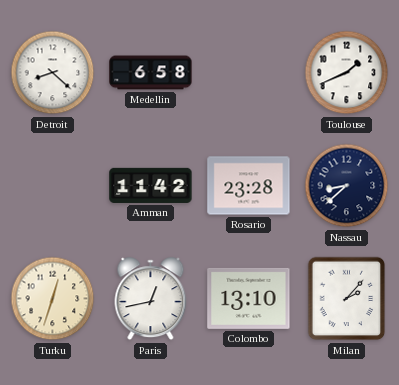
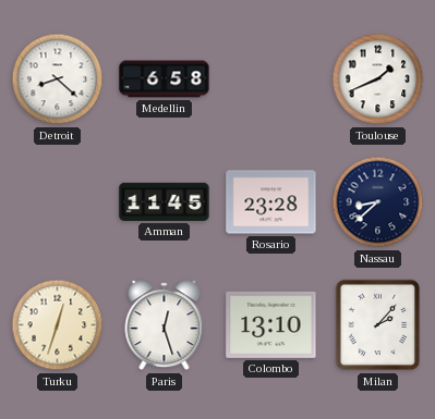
Amman: 11:42 -> 11:45 (165, 201)
Paris: 12:43 -> 12:27 (165, 325)
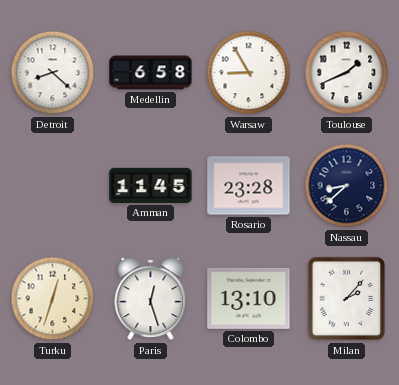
Warsaw: none -> 8:55 (249, 73)
